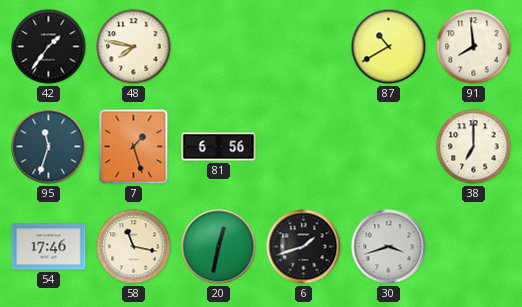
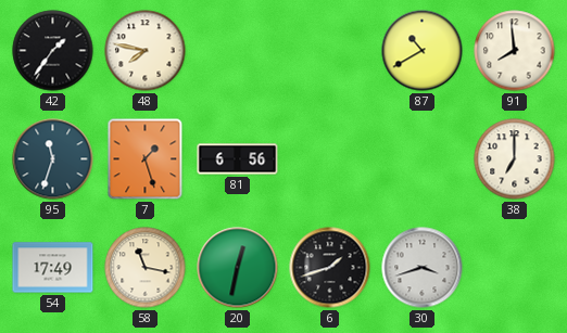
54: 17:46 -> 17:49 (53, 268)
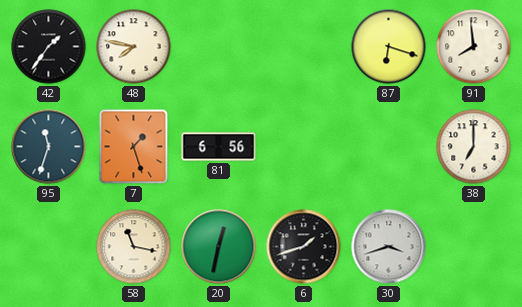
87: 10:40 -> 6:18 (389, 47)
54: 17:49 -> none (53, 268)
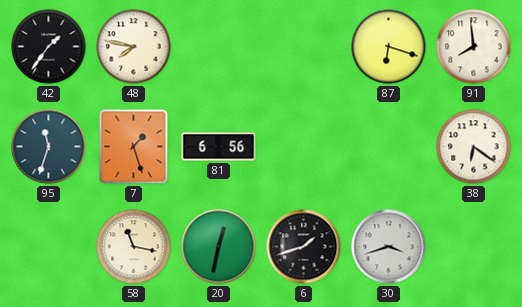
38: 7:00 -> 6:21 (474, 147)
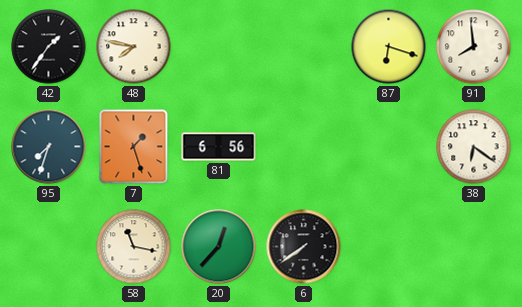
95: 11:33 -> 7:33 (49, 147)
20: 12:32 -> 12:37 (219, 247)
6: 1:42 -> 7:39 (304, 247)
30: 3:42 -> none (389, 247)
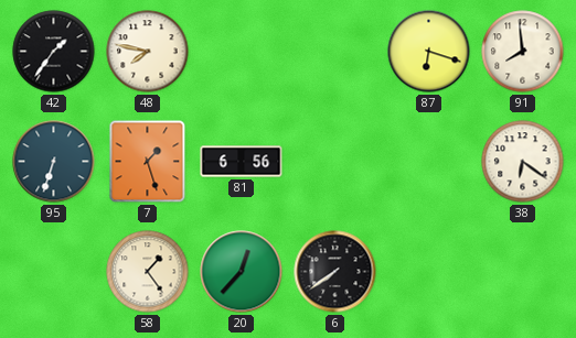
95: 7:33 -> 6:33 (54, 162)
58: 11:17 -> 1:24 (148, 272)
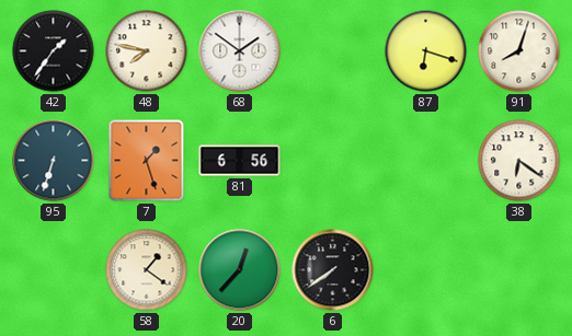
68: none -> 1:51 (240, 51)
91: 7:59 -> 8:03 (519, 51)
58: 1:24 -> 1:21 (147, 270)
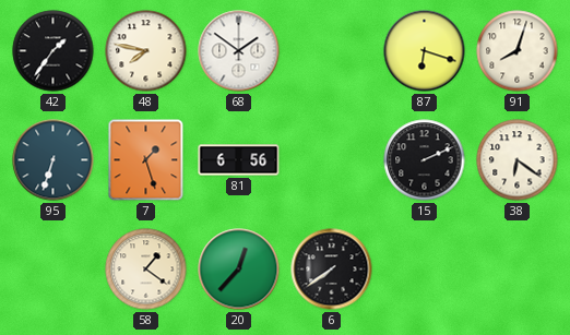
15: none -> 2:11 (425, 160)
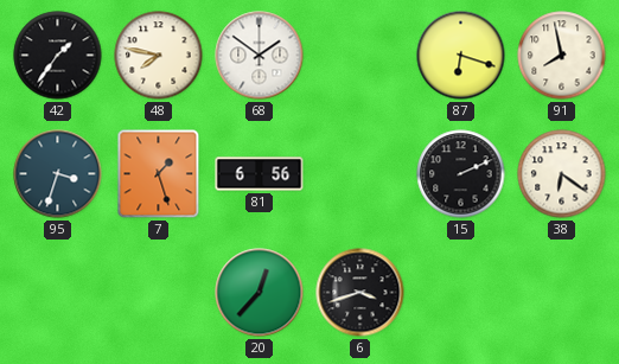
91: 8:03 -> 7:58 (562, 56)
95: 6:33 -> 3:33 (58, 174)
58: 1:21 -> none (146, 270)
6: 7:39 -> 3:42 (360, 293)
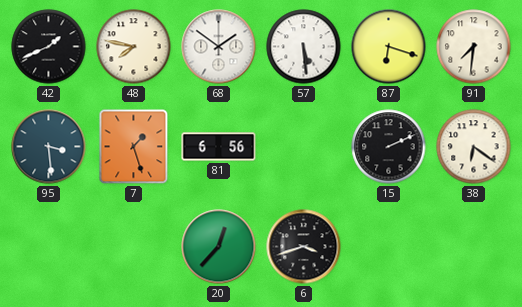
42: 1:36 -> 1:41 (49, 47)
57: none -> 5:29 (304, 47)
91: 7:58 -> 7:31 (474, 47)
95: 3:33 -> 3:29 (49, 147)
